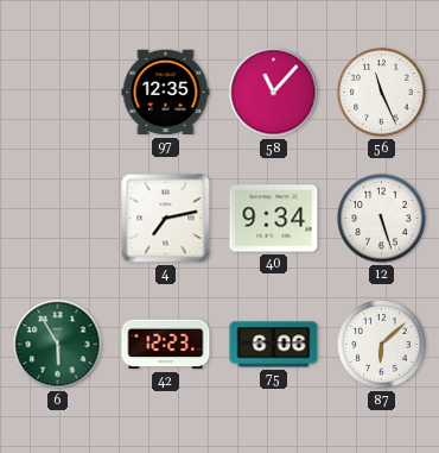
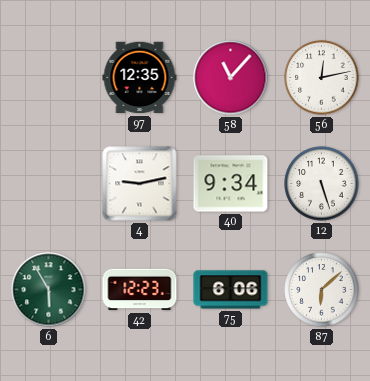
56: 11:26 -> 12:13 (322, 78)
4: 7:13 -> 9:13 (140, 184)
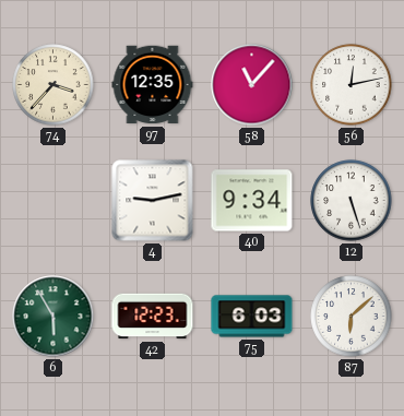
74: none -> 3:37 (54, 85)
75: 6:06 -> 6:03 (252, 317)
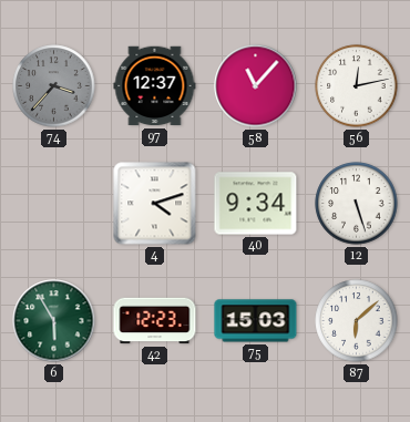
74 dial: cream -> grey (54, 86)
97: 12:35 -> 12:37 (155, 86)
4: 9:13 -> 4:12 (155, 204)
75: 6:03 -> 15:03 (256, 321)
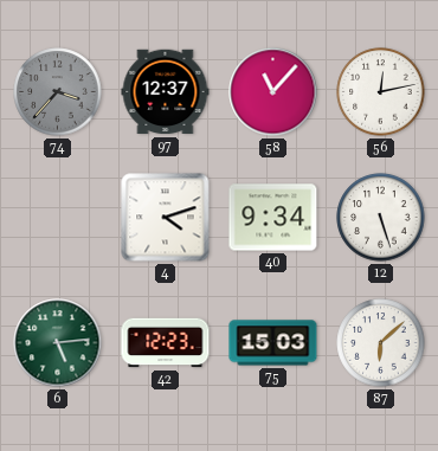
6: 5:55 -> 5:14 (58, 343)
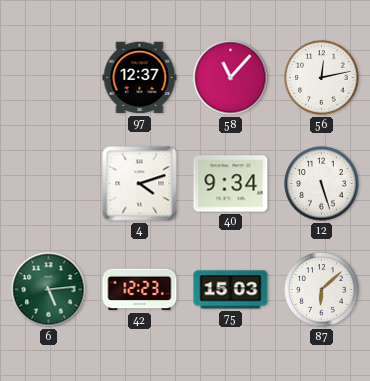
74: 3:37 -> none (58, 92)
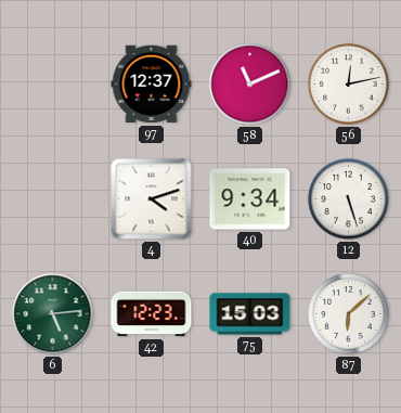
58: 11:07 -> 11:11 (250, 85)
